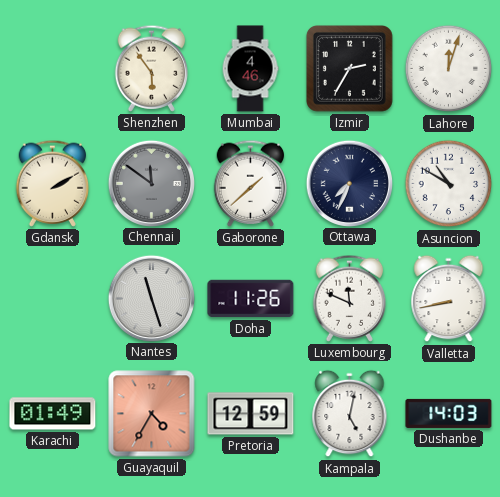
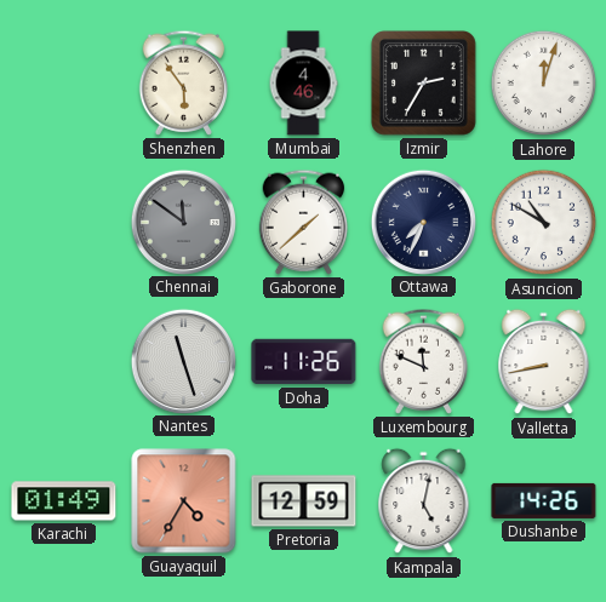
Gdansk: 2:10 -> none (53, 183)
Dushanbe: 14:03 -> 14:26 (544, 500)
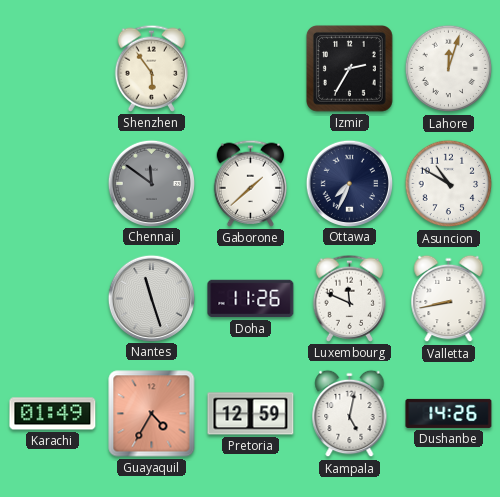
Mumbai: 4:46 -> none (303, 84)
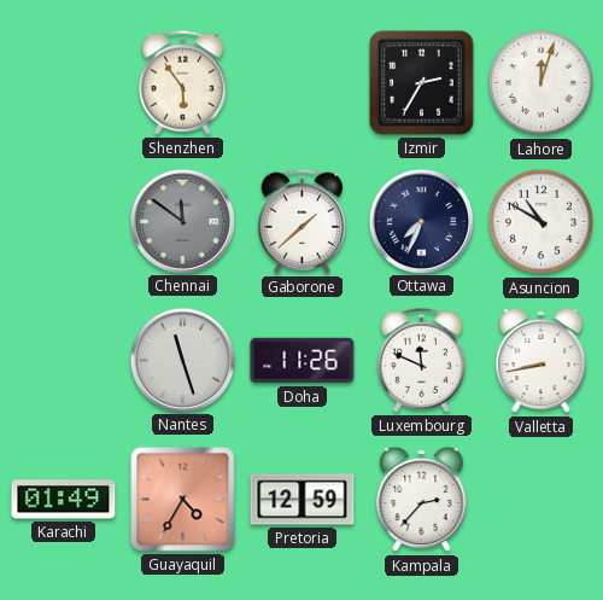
Kampala: 5:02 -> 2:37 (422, 500)
Dushanbe: 14:26 -> none (449, 413)
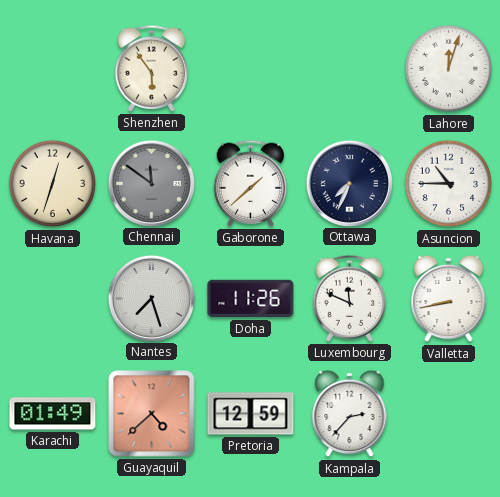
Izmir: 2:35 -> none (421, 82)
Havana: none -> 12:33 (53, 184)
Asuncion: 10:50 -> 10:45 (449, 184)
Nantes: 11:27 -> 7:27 (151, 298)
Guayaquil: 4:35 -> 4:38 (152, 414)
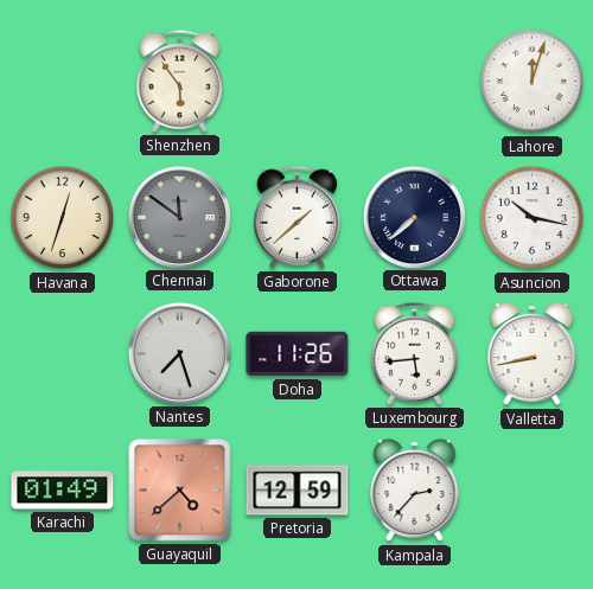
Ottawa: 7:34 -> 7:38 (414, 217)
Asuncion: 10:45 -> 10:17 (533, 218)
Luxembourg: 11:49 -> 5:44 (415, 353)
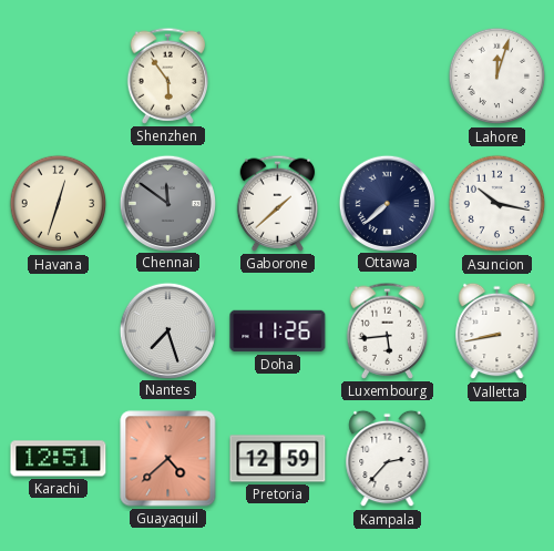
Karachi: 01:49 -> 12:51 (59, 459)
